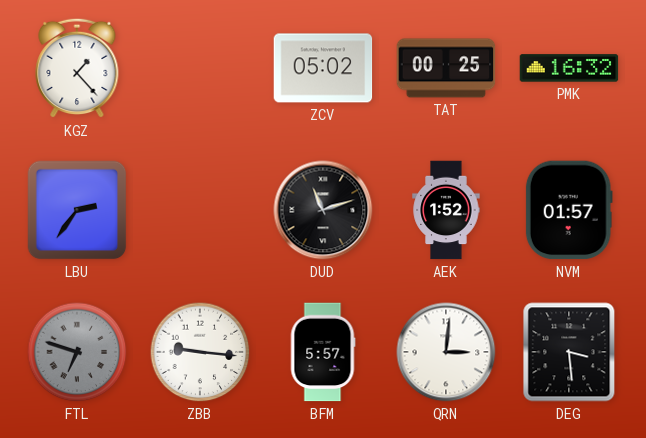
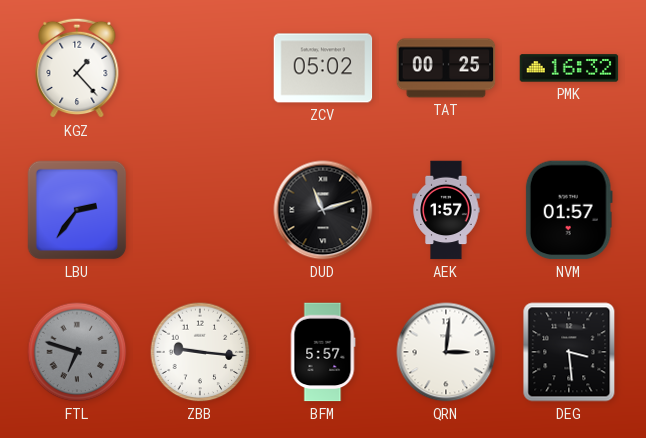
AEK: 1:52 -> 1:57 (446, 210)
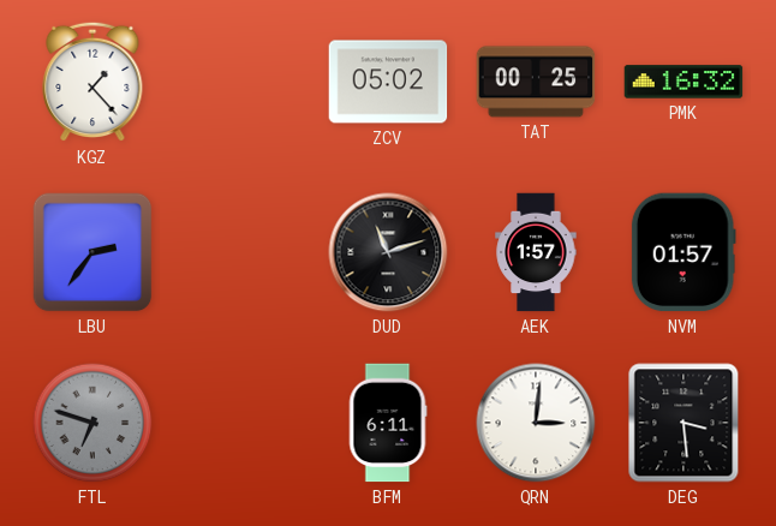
ZBB: 9:16 -> none (200, 352)
BFM: 5:57 -> 6:11 (388, 423)
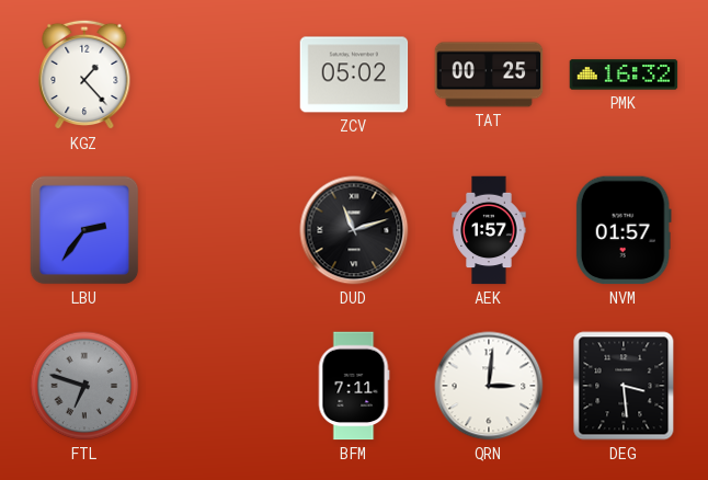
BFM: 6:11 -> 7:11 (354, 386)
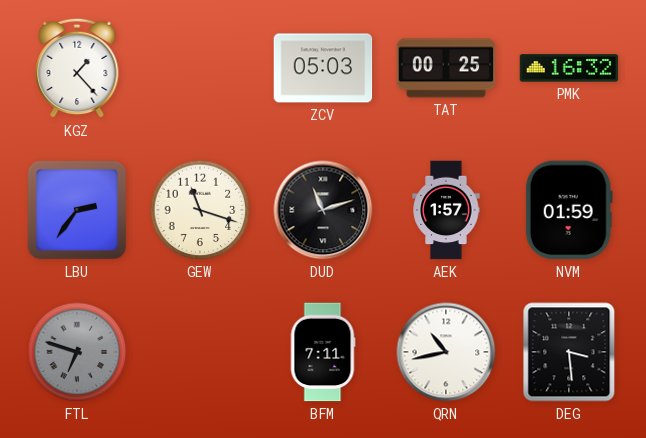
ZCV: 05:02 -> 05:03 (323, 68)
GEW: none -> 11:18 (200, 210)
NVM: 01:57 -> 01:59 (569, 210)
QRN: 3:01 -> 10:43 (446, 352)
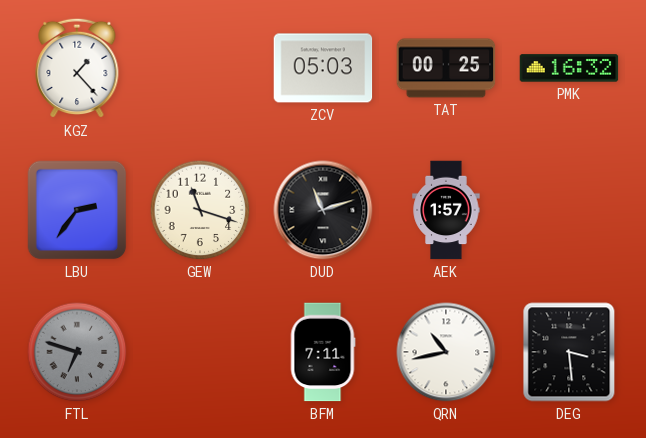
NVM: 01:59 -> none (569, 210)
